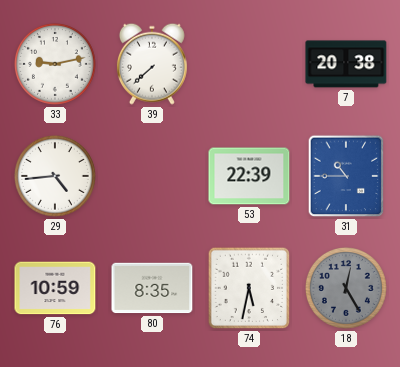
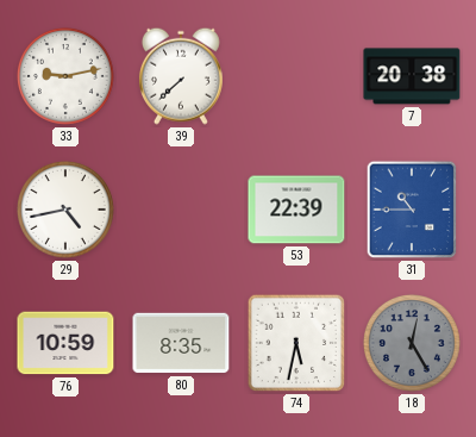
29: 4:44 -> 4:43 (65, 210)
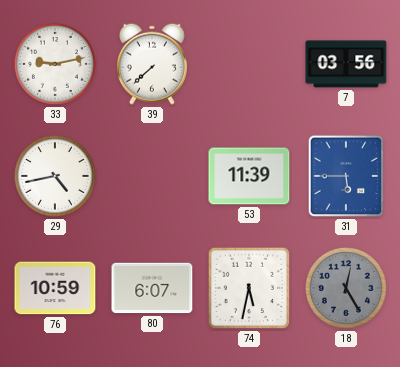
7: 20:38 -> 03:56 (346, 64)
53: 22:39 -> 11:39 (249, 176)
31: 10:45 -> 5:45 (346, 176)
80: 8:35 -> 6:07 (152, 288)
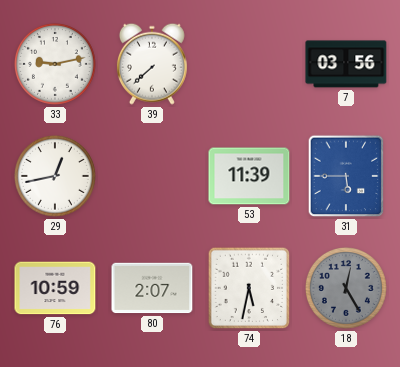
29: 4:43 -> 12:43 (55, 176)
80: 6:07 -> 2:07 (152, 288)
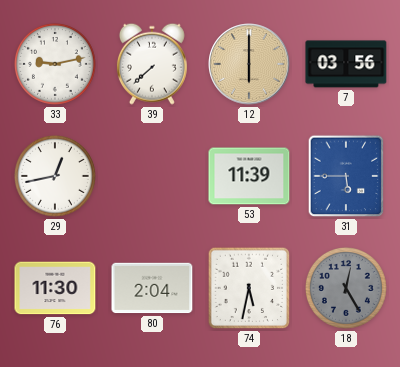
12: none -> 6:00 (249, 64)
76: 10:59 -> 11:30 (55, 288)
80: 2:07 -> 2:04 (152, 288)
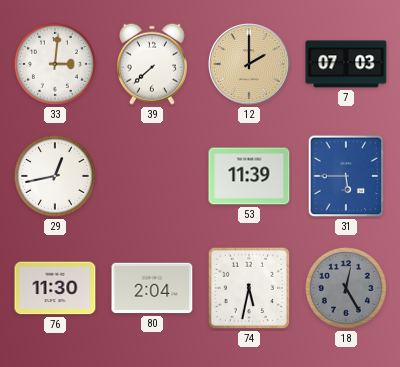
33: 9:13 -> 3:01 (55, 64)
12: 6:00 -> 2:00 (249, 64)
7: 03:56 -> 07:03 (346, 64)
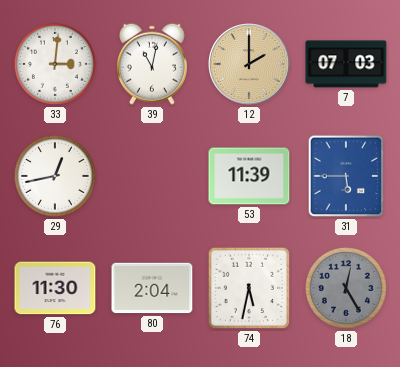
39: 7:38 -> 11:02 (152, 64)
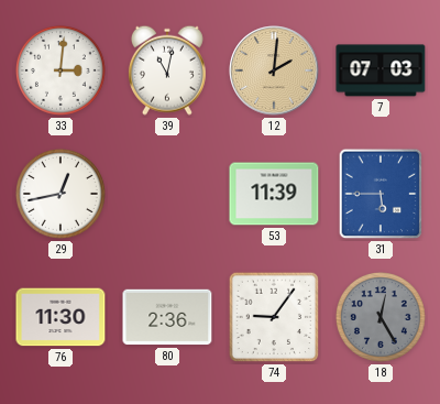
12: 2:00 -> 2:01 (274, 70)
80: 2:04 -> 2:36 (167, 317)
74: 5:32 -> 9:06 (274, 317)
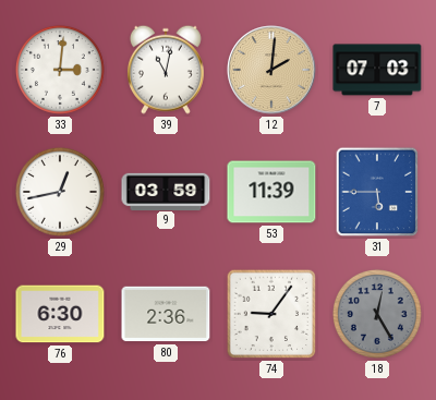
9: none -> 03:59 (166, 191)
76: 11:30 -> 6:30 (60, 314)
